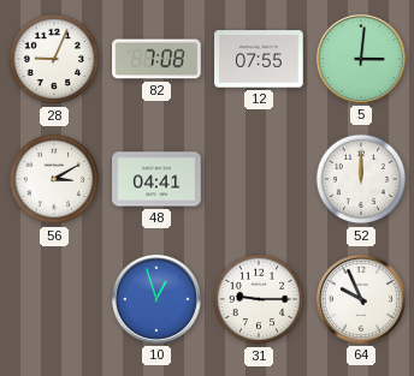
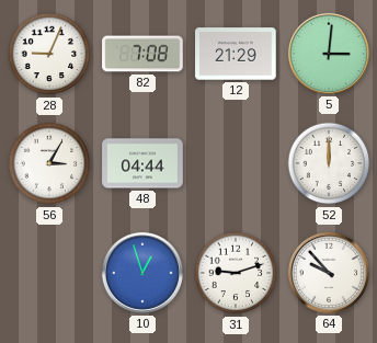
12: 07:55 -> 21:29 (236, 54)
56: 3:10 -> 3:05 (49, 163)
48: 04:41 -> 04:44 (142, 163)
31: 9:15 -> 9:12 (236, 273)
64: 9:56 -> 9:53 (329, 273)
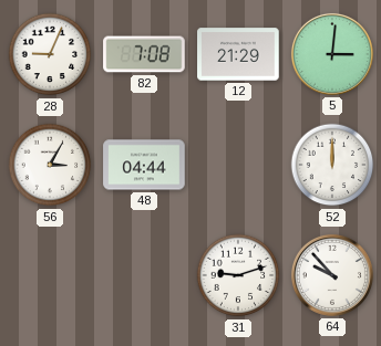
10: 12:57 -> none (142, 273)
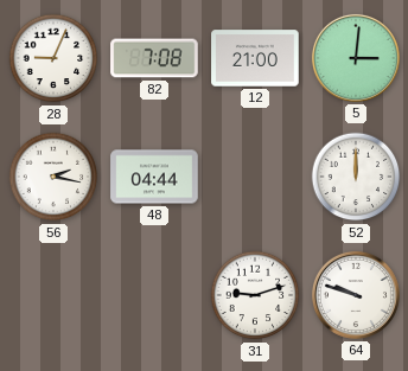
12: 21:29 -> 21:00 (255, 58)
56: 3:05 -> 2:17 (53, 177)
64: 9:53 -> 9:48 (356, 295)
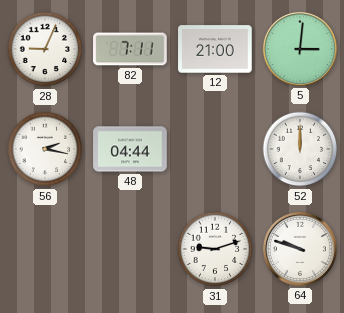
82: 7:08 -> 7:11 (130, 49)
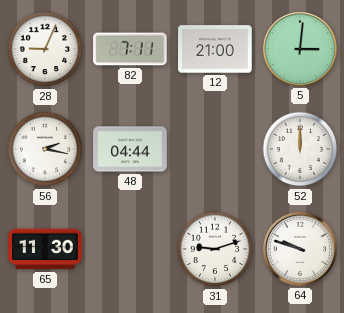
65: none -> 11:30 (45, 249)
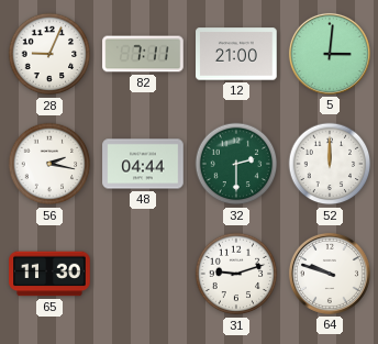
32: none -> 2:30 (236, 164)
